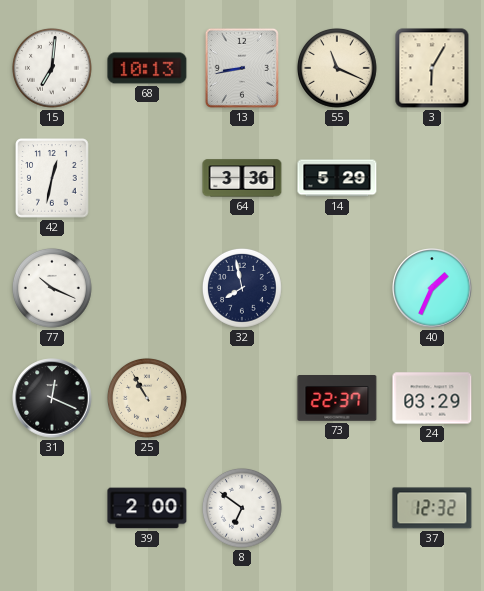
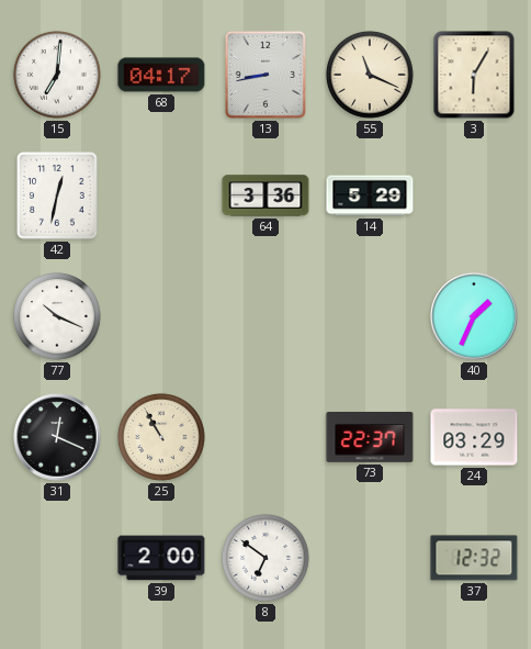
68: 10:13 -> 04:17 (161, 75)
32: 7:58 -> none (242, 288)
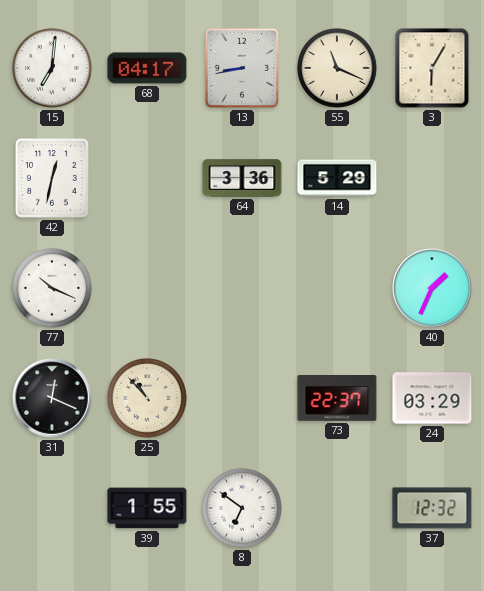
25: 10:55 -> 10:53 (147, 398)
39: 2:00 -> 1:55 (147, 508)
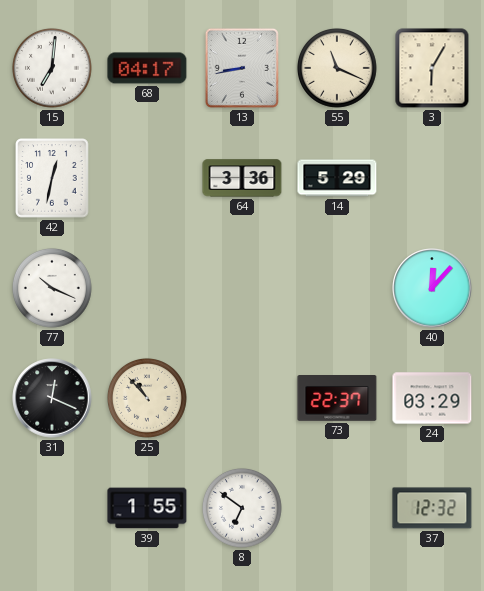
40: 1:34 -> 12:07 (432, 288)
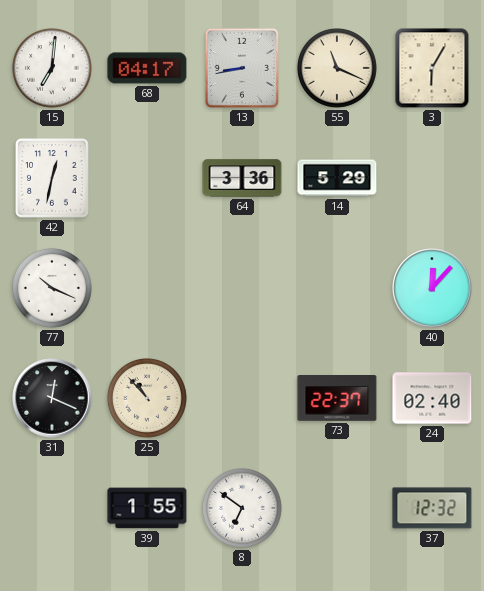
24: 03:29 -> 02:40 (432, 398)
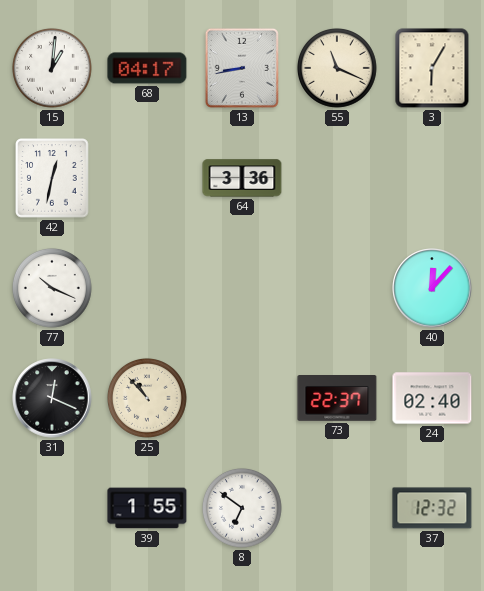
15: 7:01 -> 1:01 (52, 68)
14: 5:29 -> none (337, 178)
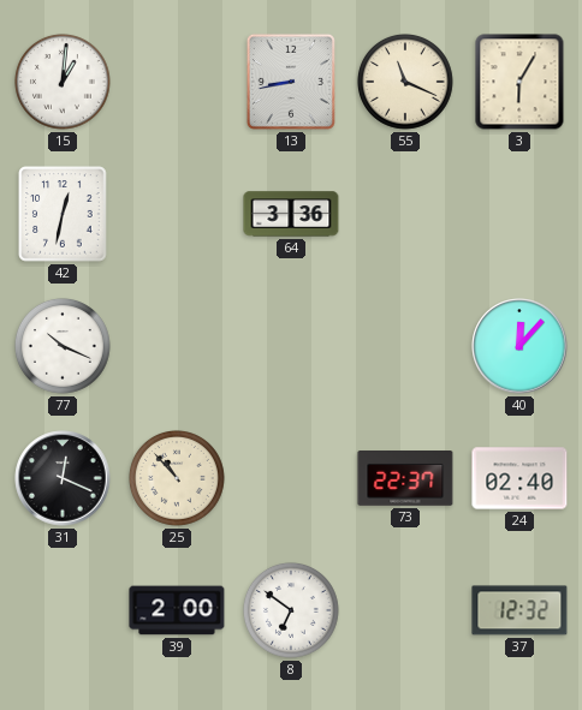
68: 04:17 -> none (147, 68)
39: 1:55 -> 2:00 (177, 610)
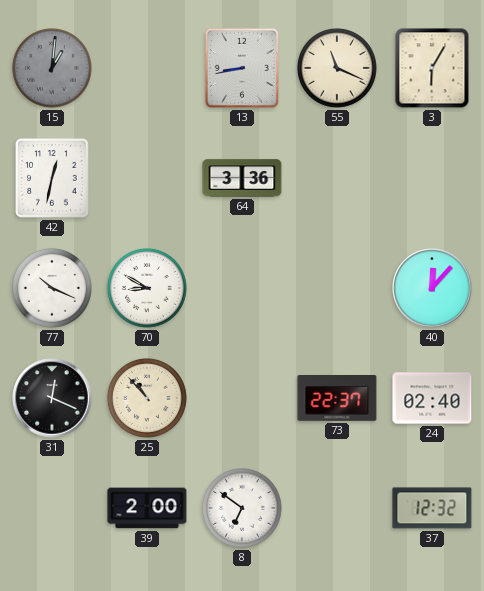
15 dial: white -> grey (52, 68)
70: none -> 8:50 (147, 288)
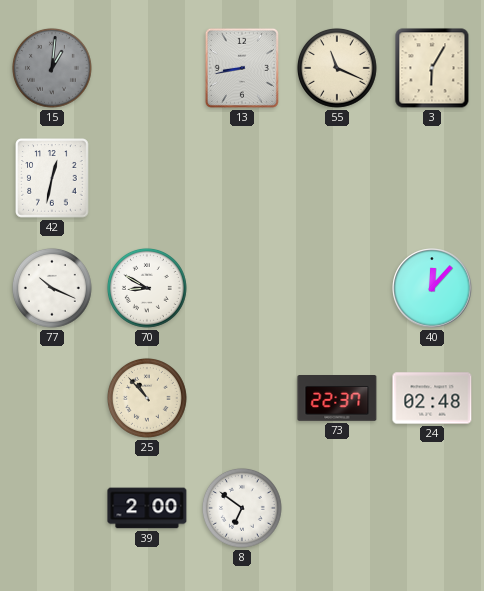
64: 3:36 -> none (242, 178)
31: 12:19 -> none (52, 398)
24: 02:40 -> 02:48 (432, 398)
37: 12:32 -> none (432, 508)
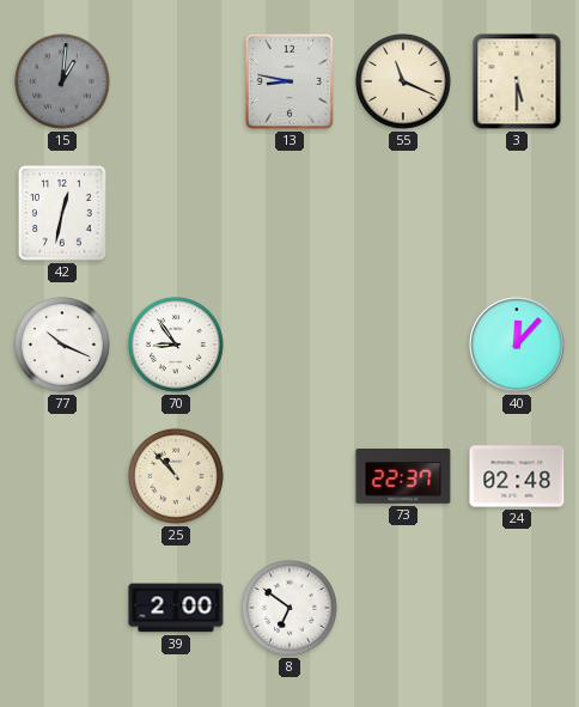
13: 8:43 -> 8:47 (289, 81)
3: 6:05 -> 5:30 (517, 81)
70: 8:50 -> 8:54 (176, 345)
